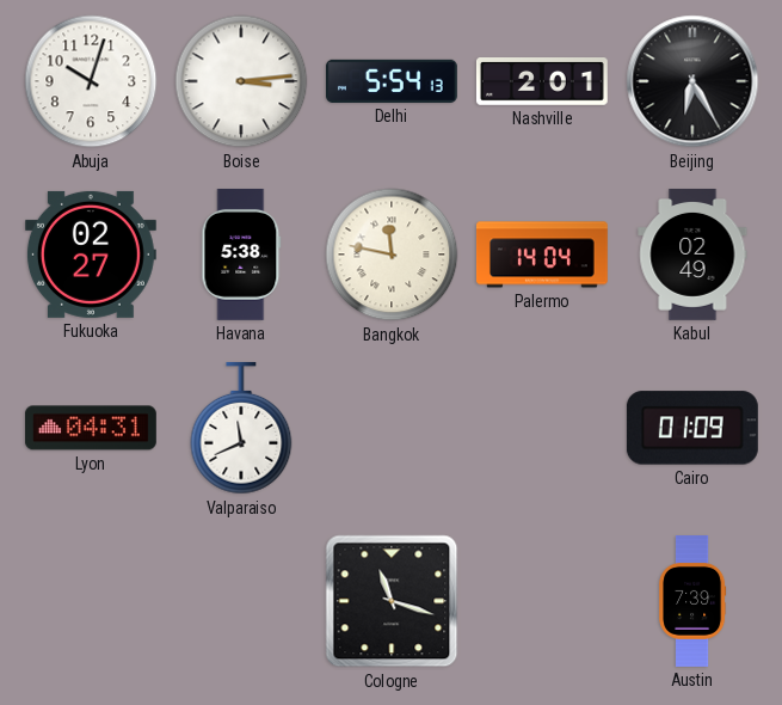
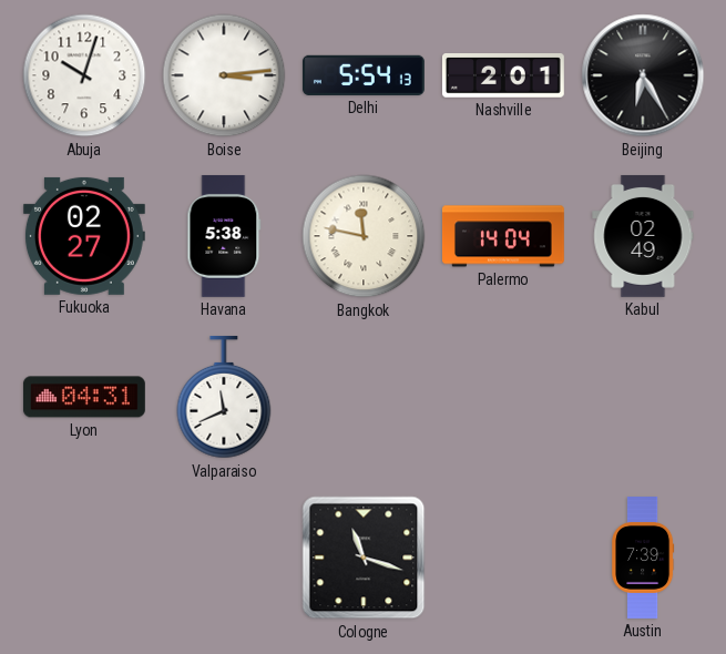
Cairo: 01:09 -> none (692, 428)
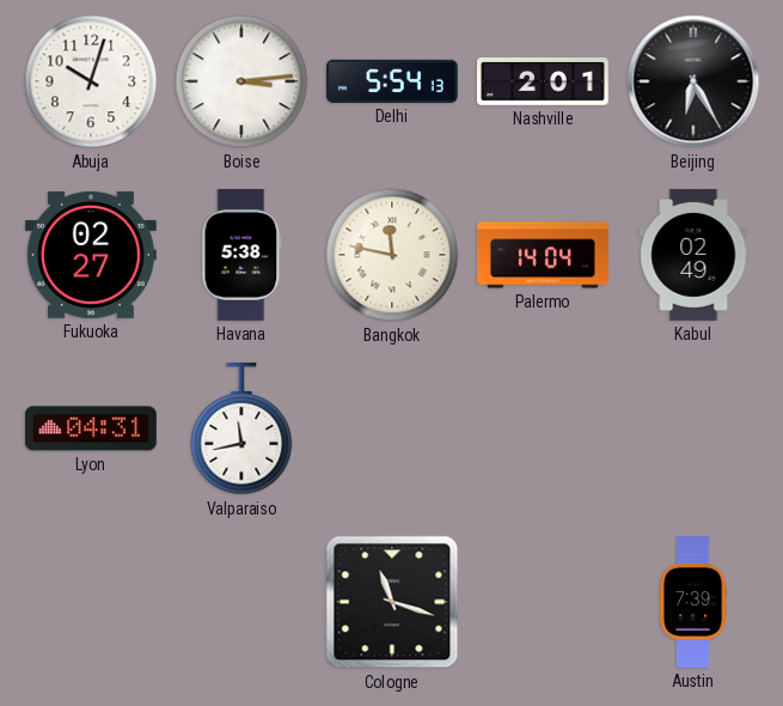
Valparaiso: 11:41 -> 11:43 (241, 428)
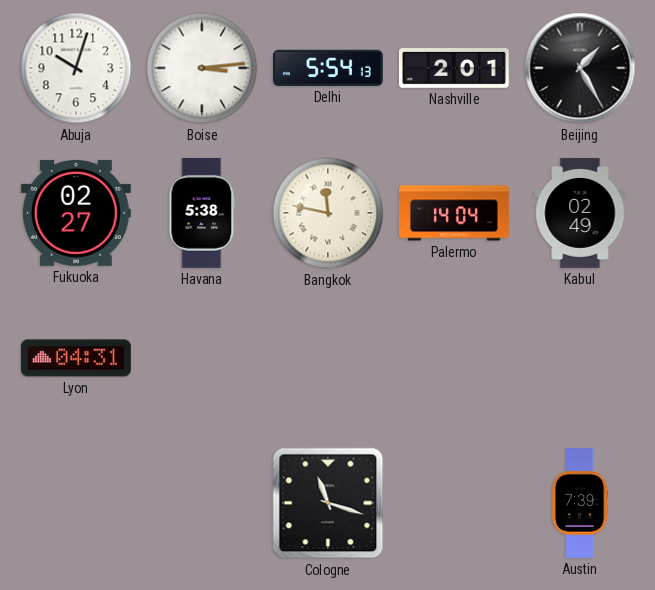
Beijing: 6:25 -> 1:25 (580, 68)
Valparaiso: 11:43 -> none (241, 428)
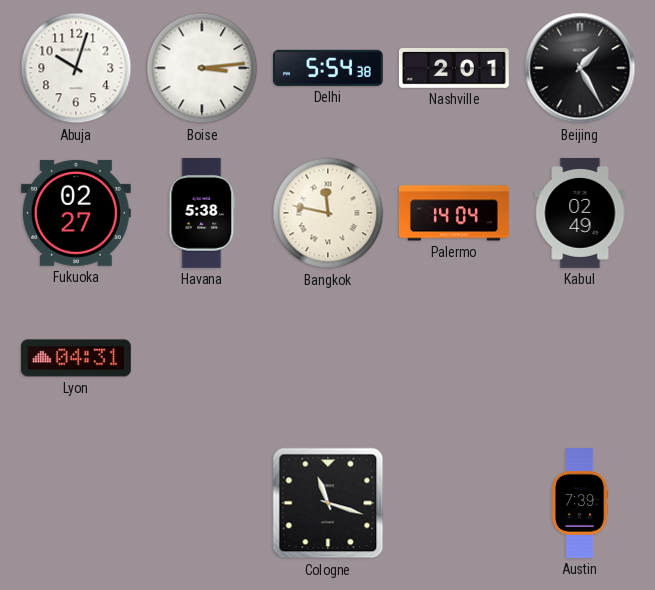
Delhi: 5:54:13 -> 5:54:38 (328, 68)
